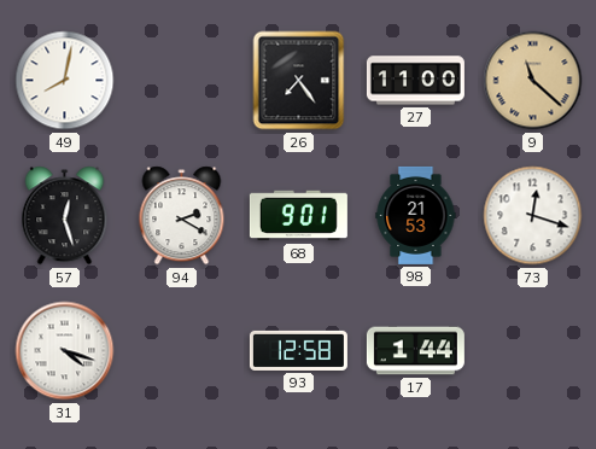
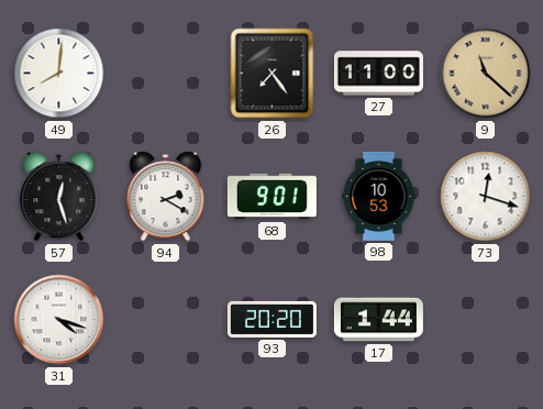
49: 8:02 -> 8:01 (59, 74)
98: 21:53 -> 10:53 (379, 196)
93: 12:58 -> 20:20 (271, 319)
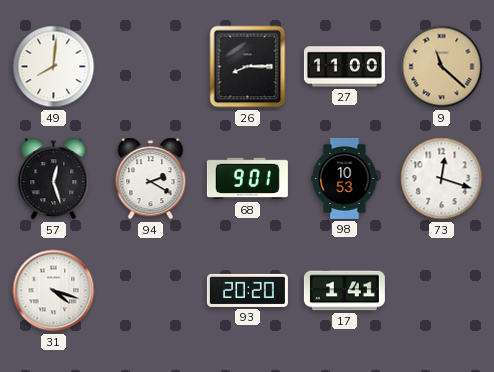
26: 7:24 -> 8:15 (248, 67)
17: 1:44 -> 1:41 (344, 291)
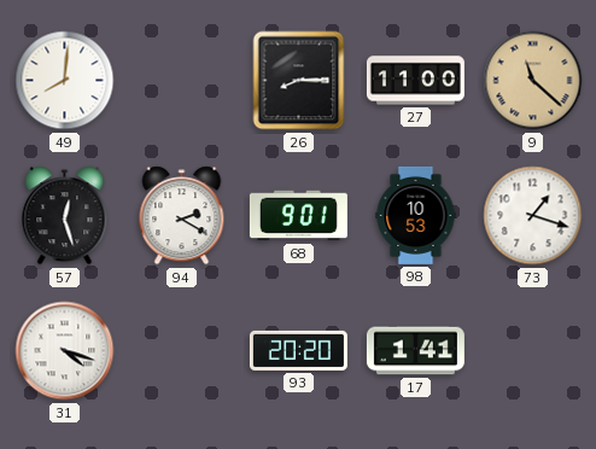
73: 12:18 -> 1:18 (533, 216)
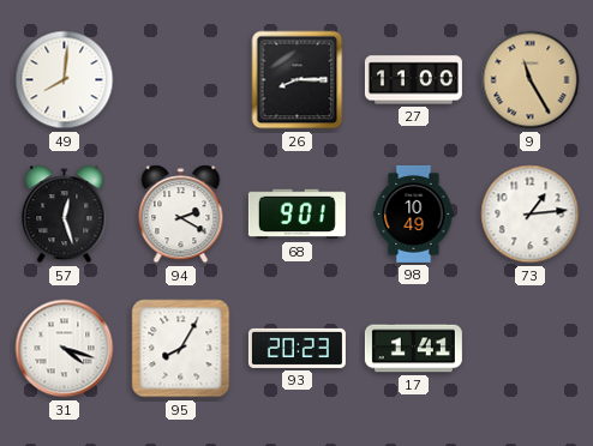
9: 11:22 -> 11:25 (531, 80)
98: 10:53 -> 10:49 (414, 213)
73: 1:18 -> 1:14 (531, 215)
95: none -> 8:05 (181, 349)
93: 20:20 -> 20:23 (296, 348)
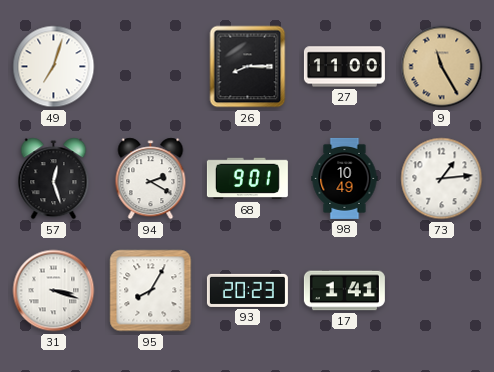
49: 8:01 -> 7:03 (54, 67)
31: 4:18 -> 3:18 (54, 291)
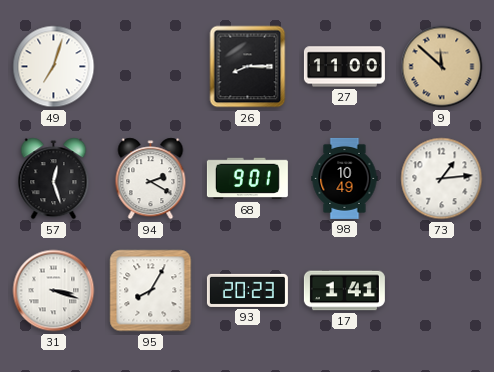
9: 11:25 -> 11:52 (442, 67)
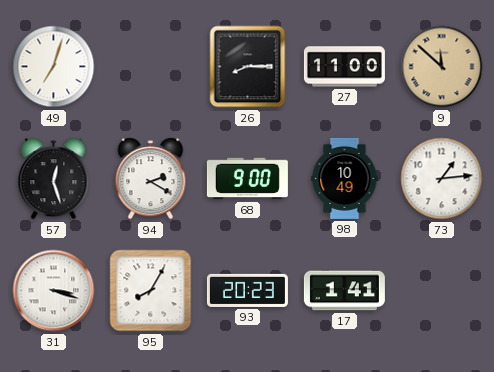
68: 9:01 -> 9:00 (247, 179)
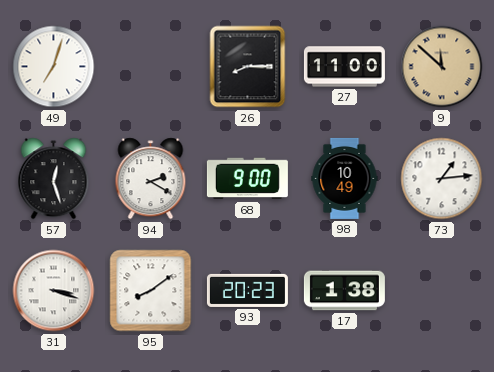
95: 8:05 -> 8:09 (151, 291)
17: 1:41 -> 1:38 (344, 291)
